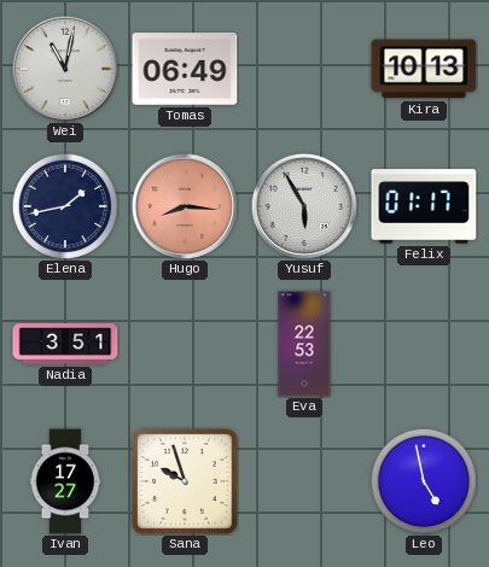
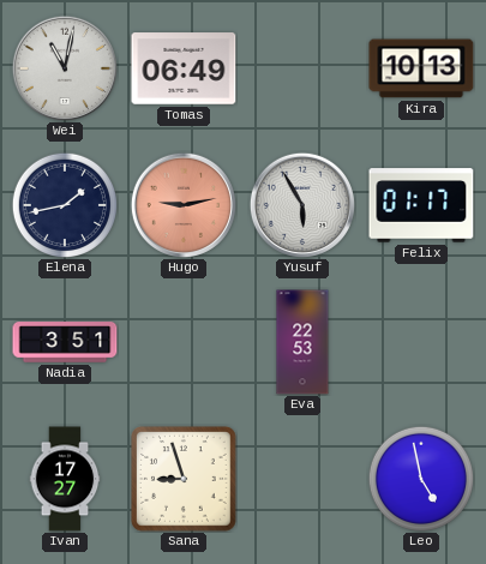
Hugo: 8:16 -> 9:13 (184, 205)
Sana: 9:57 -> 8:57 (185, 480)
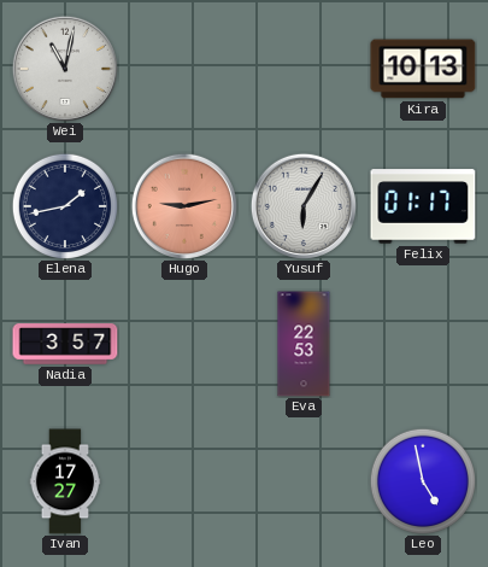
Tomas: 06:49 -> none (184, 68)
Yusuf: 5:55 -> 6:05 (304, 206)
Nadia: 3:51 -> 3:57 (65, 344)
Sana: 8:57 -> none (185, 480)
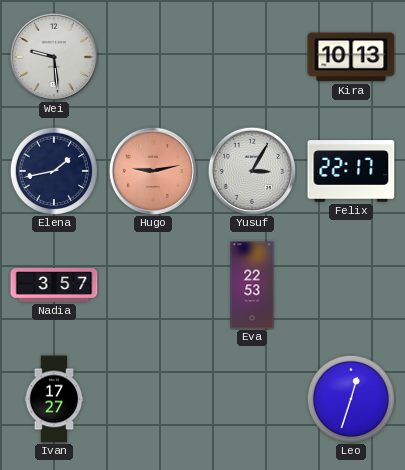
Wei: 11:02 -> 9:29 (54, 57)
Yusuf: 6:05 -> 3:05 (252, 171)
Felix: 01:17 -> 22:17 (351, 171)
Leo: 4:58 -> 12:33 (350, 398)
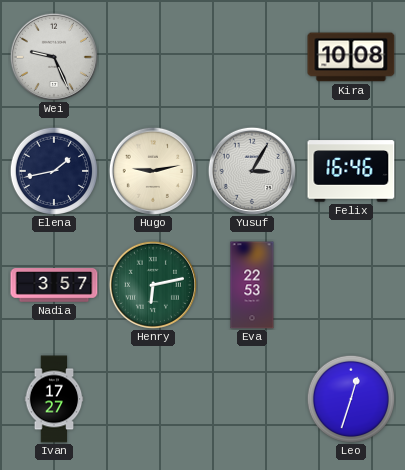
Wei: 9:29 -> 9:26 (54, 57)
Kira: 10:13 -> 10:08 (351, 57)
Hugo dial: salmon -> cream (153, 171)
Felix: 22:17 -> 16:46 (351, 171)
Henry: none -> 6:13 (153, 285)
